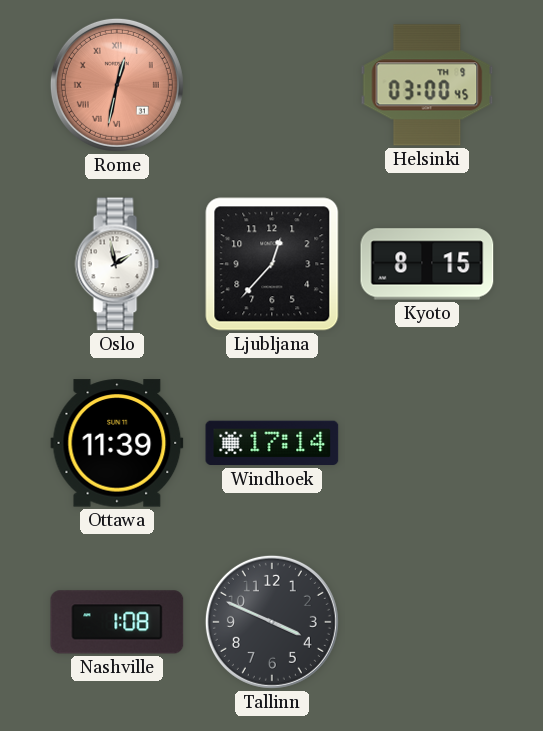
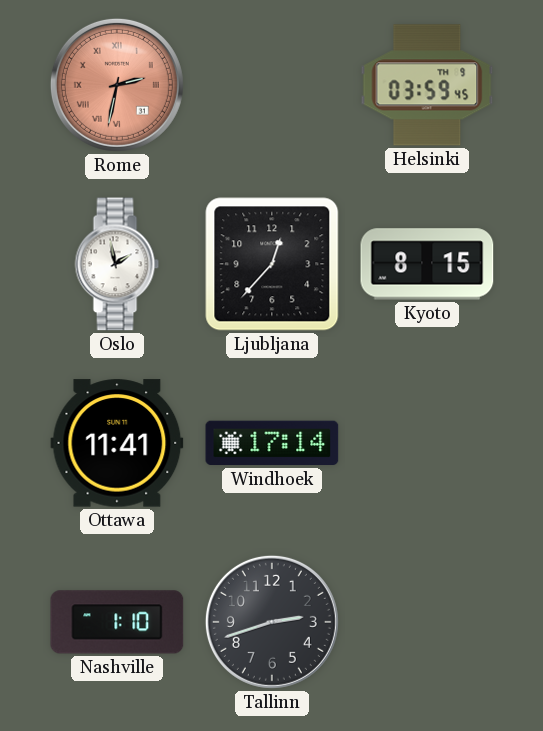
Rome: 12:32 -> 2:32 (117, 85)
Helsinki: 03:00 -> 03:59 (427, 85)
Ottawa: 11:39 -> 11:41 (117, 443)
Nashville: 1:08 -> 1:10 (117, 622)
Tallinn: 3:49 -> 2:42 (272, 622)
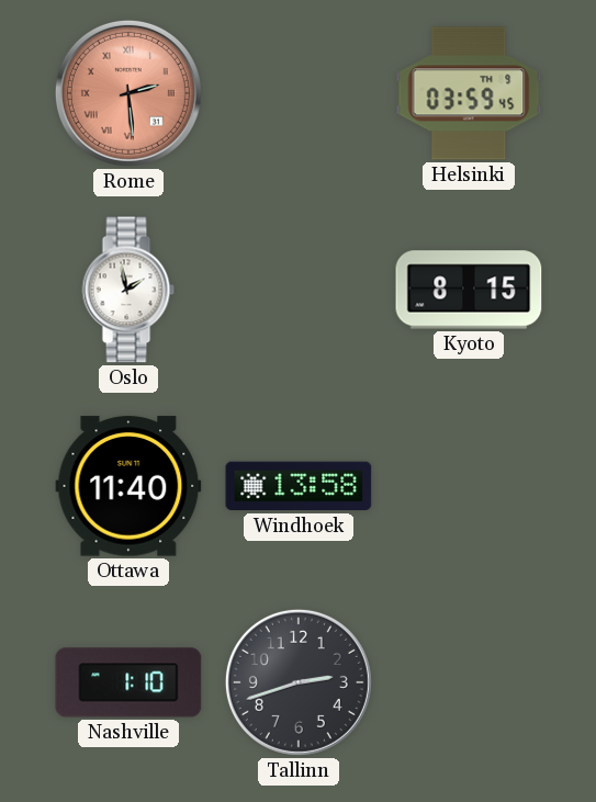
Rome: 2:32 -> 2:29 (128, 93)
Ljubljana: 12:37 -> none (272, 264)
Ottawa: 11:41 -> 11:40 (128, 486)
Windhoek: 17:14 -> 13:58 (299, 486)
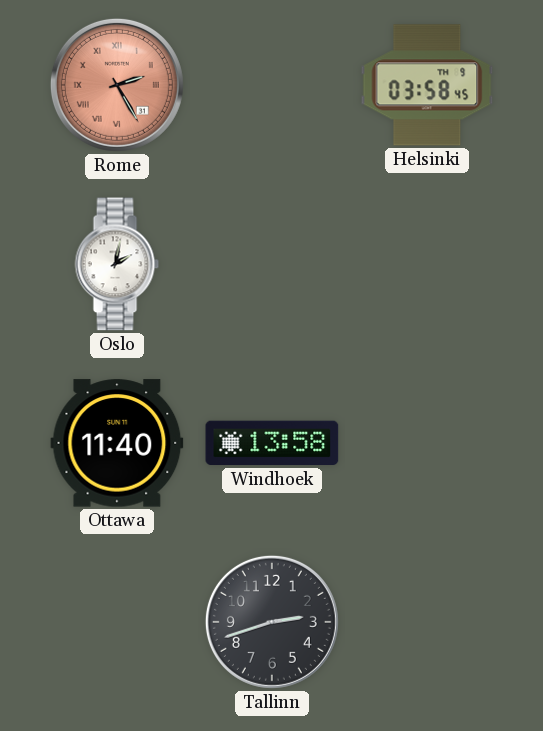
Rome: 2:29 -> 2:25 (117, 85)
Helsinki: 03:59 -> 03:58 (427, 85)
Oslo: 1:58 -> 2:02 (117, 264)
Kyoto: 8:15 -> none (469, 290)
Nashville: 1:10 -> none (128, 682)
